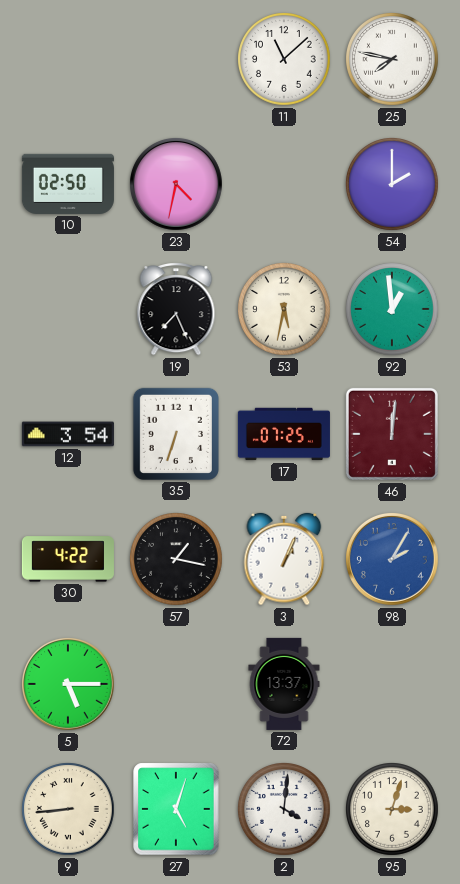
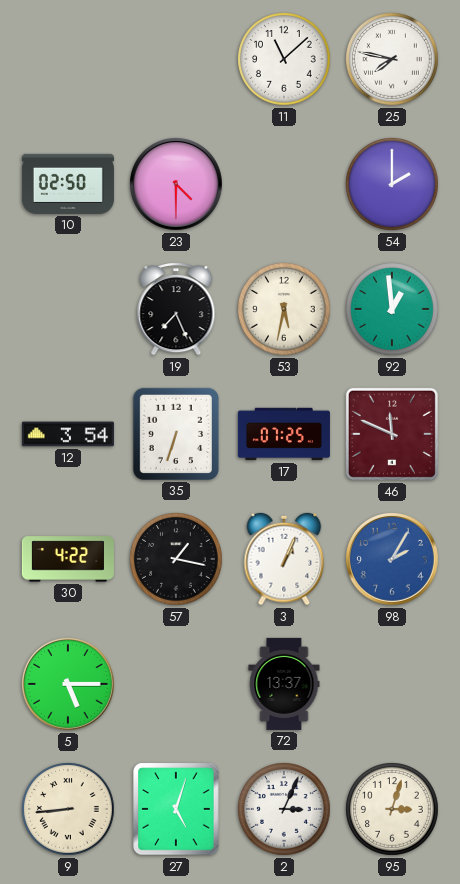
23: 4:32 -> 4:30 (176, 184)
46: 12:01 -> 11:49 (392, 434)
2: 4:01 -> 3:04 (285, 810)
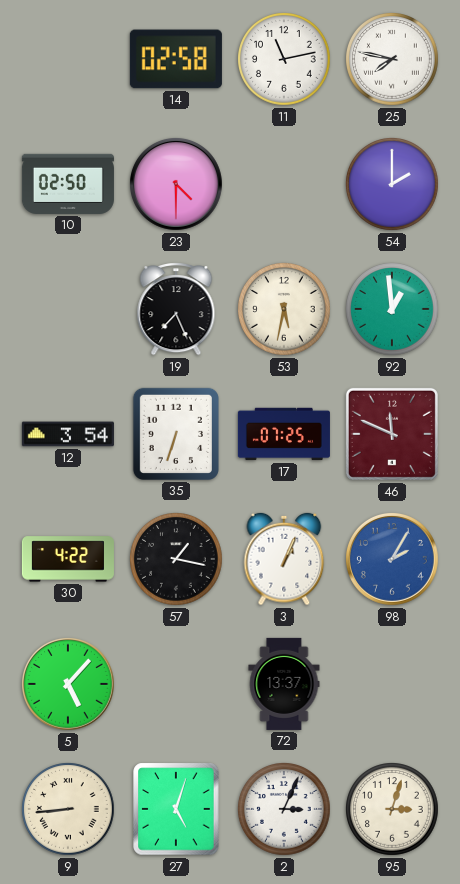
14: none -> 02:58 (176, 59)
11: 11:08 -> 11:13 (285, 60)
5: 5:15 -> 5:07 (68, 684)
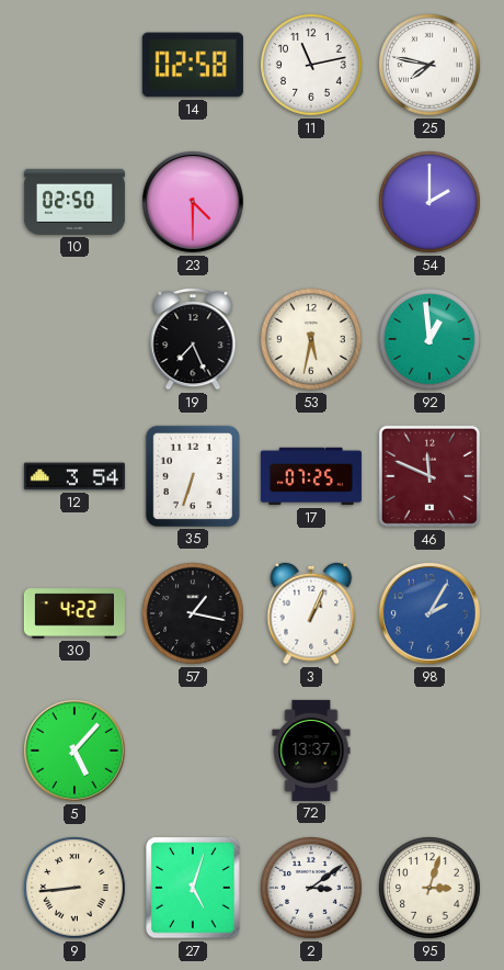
2: 3:04 -> 3:09 (312, 889)
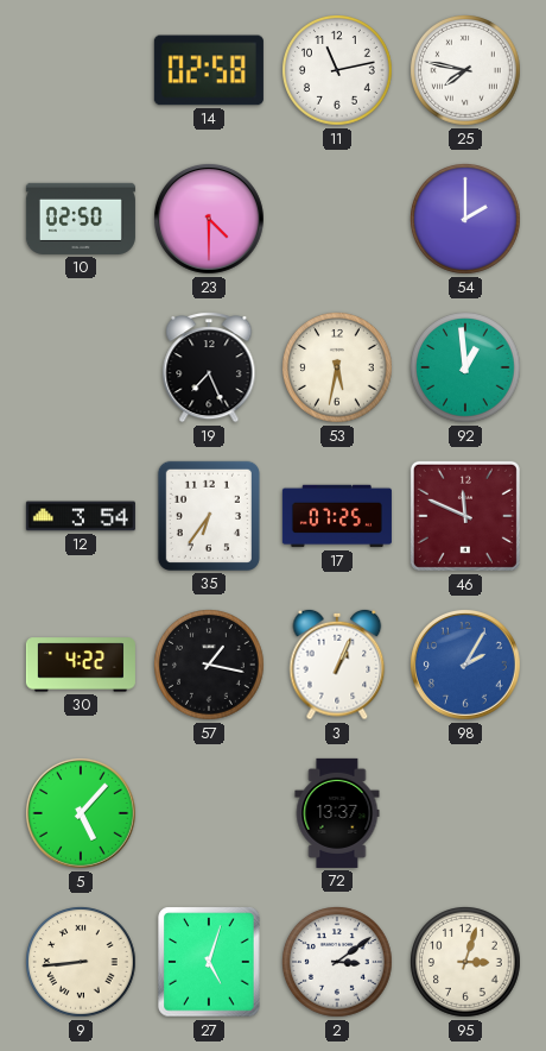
35: 6:33 -> 6:36 (209, 516)
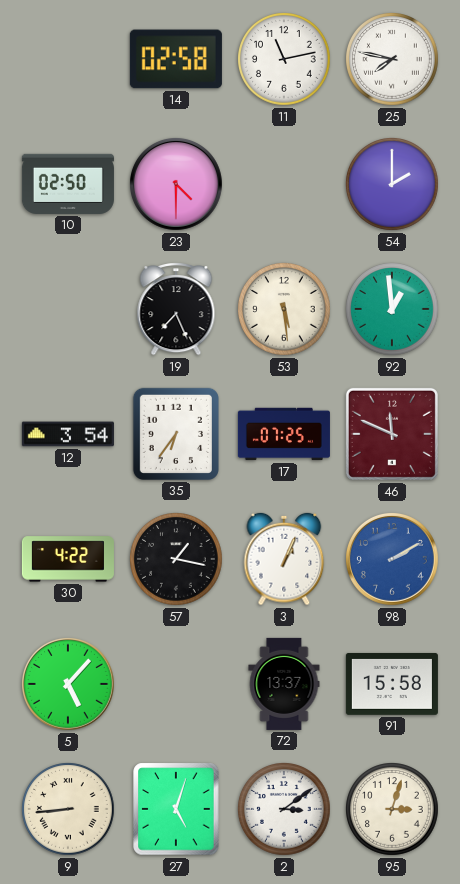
53: 5:32 -> 5:29 (285, 310)
98: 2:05 -> 2:10 (392, 559)
91: none -> 15:58 (392, 684)
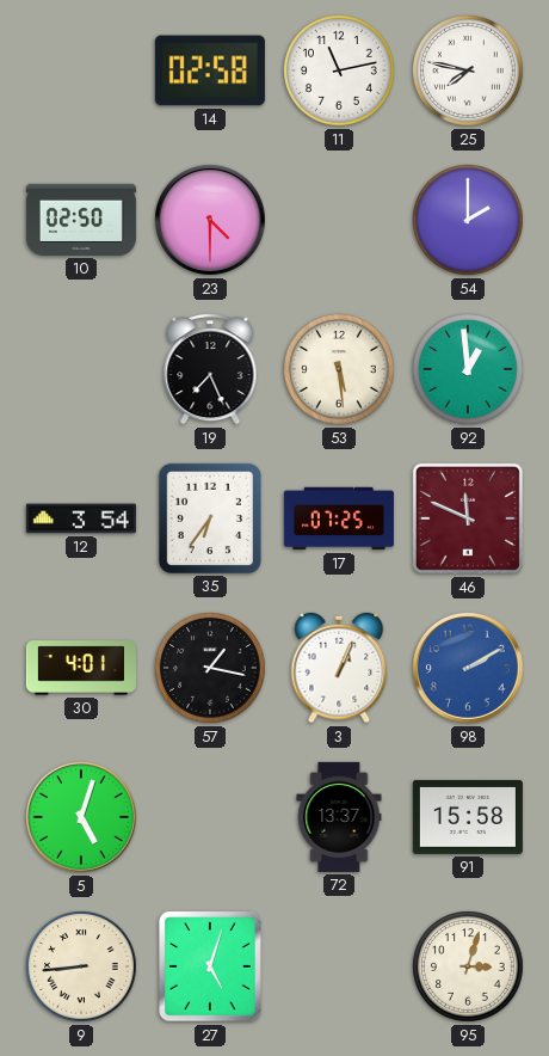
30: 4:22 -> 4:01 (81, 668)
5: 5:07 -> 5:03 (81, 817)
2: 3:09 -> none (285, 810)
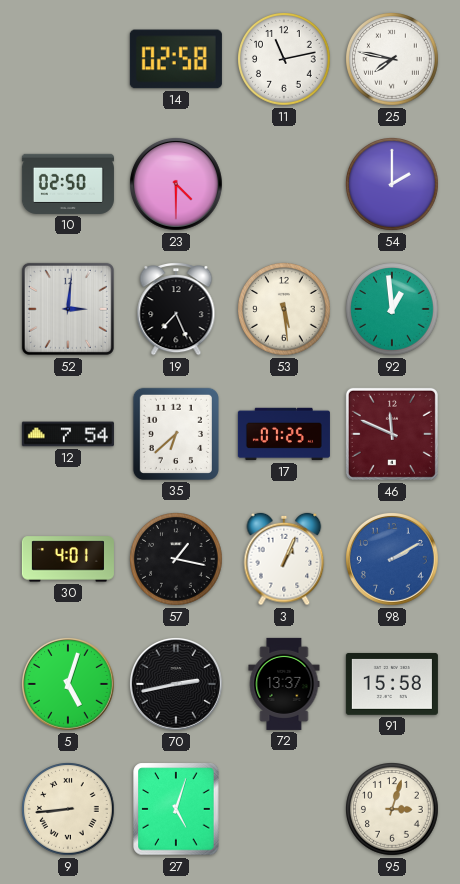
52: none -> 3:01 (68, 309)
12: 3:54 -> 7:54 (68, 434)
35: 6:36 -> 6:38 (176, 434)
70: none -> 2:43 (176, 684)
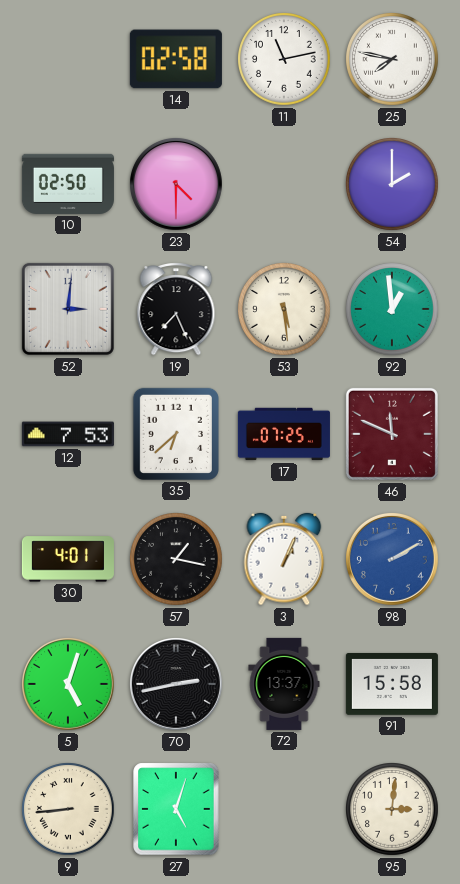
12: 7:54 -> 7:53 (68, 434)
95: 3:03 -> 3:01 (393, 810)
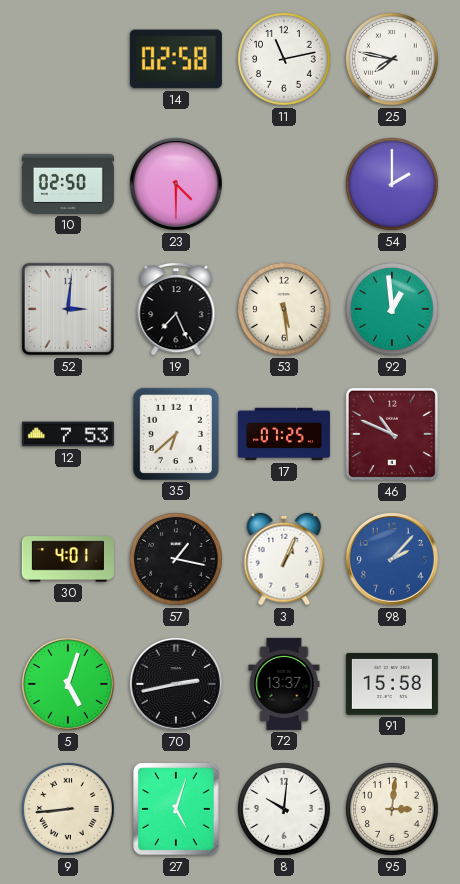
46: 11:49 -> 10:49 (392, 434)
98: 2:10 -> 2:07 (392, 559)
8: none -> 10:01 (285, 810)
